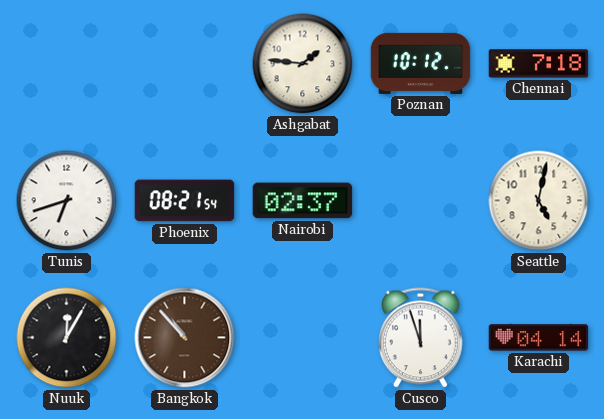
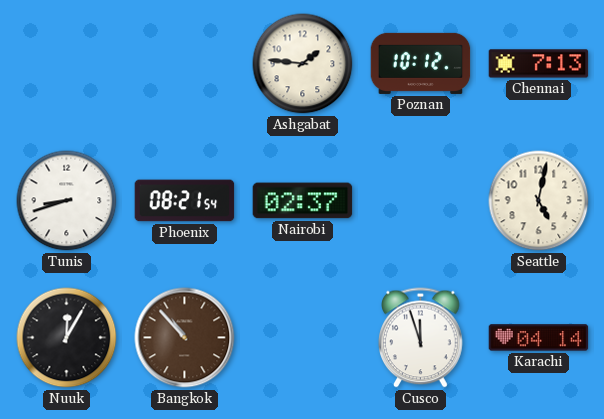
Chennai: 7:18 -> 7:13 (539, 64)
Tunis: 6:42 -> 8:42 (67, 201)
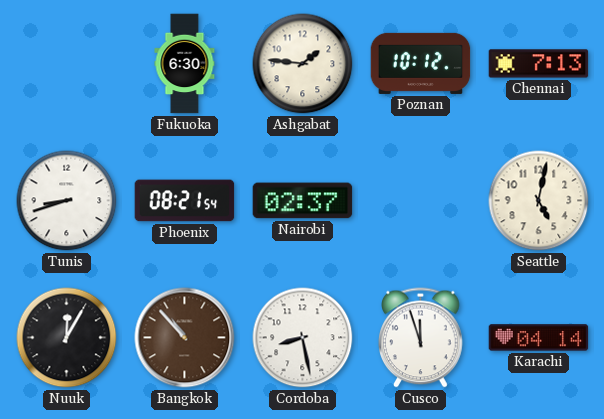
Fukuoka: none -> 6:30 (185, 64)
Cordoba: none -> 8:28 (303, 338)
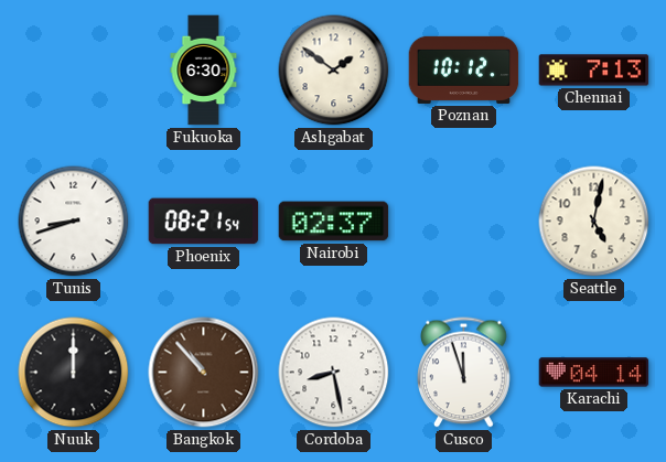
Ashgabat: 1:46 -> 1:51 (334, 71)
Nuuk: 12:05 -> 12:00 (74, 373)
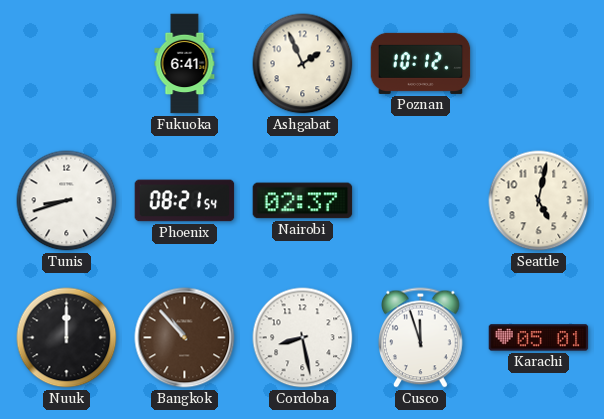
Fukuoka: 6:30 -> 6:41 (185, 64)
Ashgabat: 1:51 -> 1:56 (303, 64)
Chennai: 7:13 -> none (594, 71)
Karachi: 04:14 -> 05:01 (539, 338)
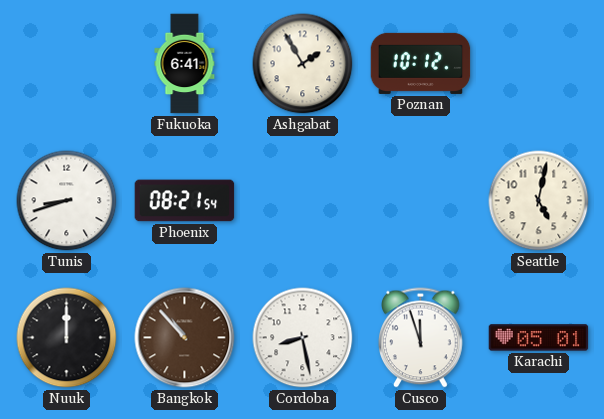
Ashgabat: 1:56 -> 1:55 (303, 64)
Nairobi: 02:37 -> none (303, 201)
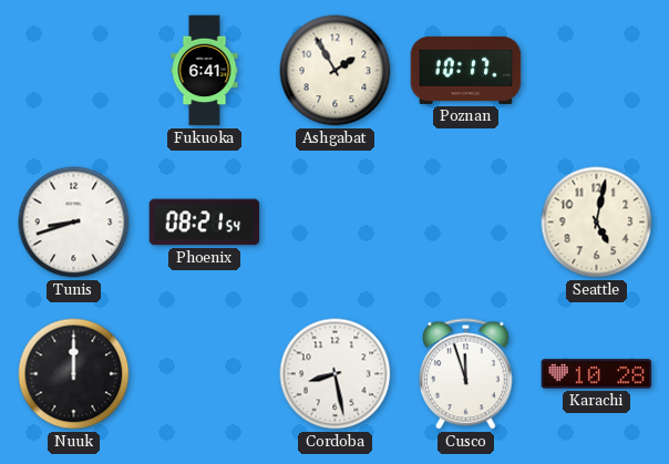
Poznan: 10:12 -> 10:17 (466, 70)
Bangkok: 10:53 -> none (185, 338)
Karachi: 05:01 -> 10:28 (597, 374)
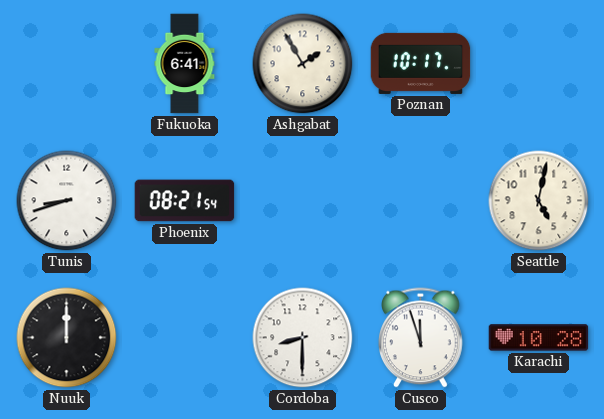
Cordoba: 8:28 -> 8:30 (303, 338)
